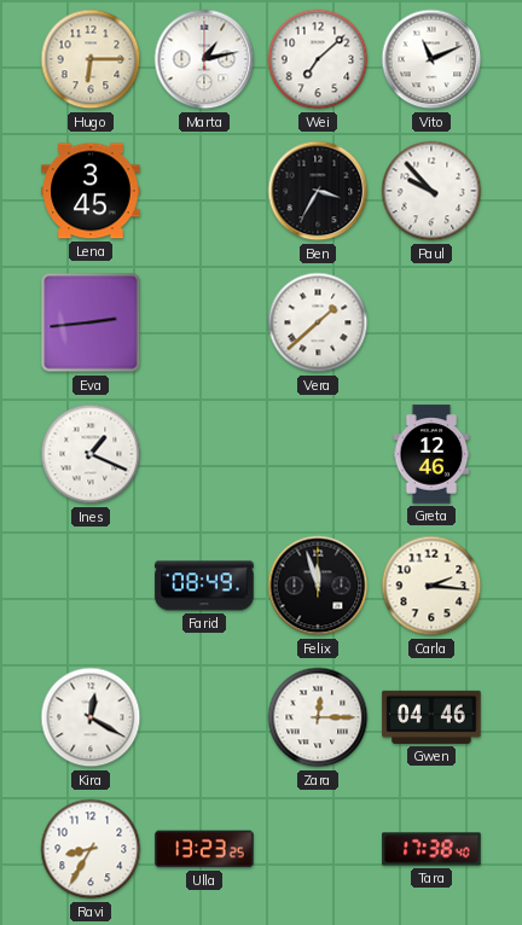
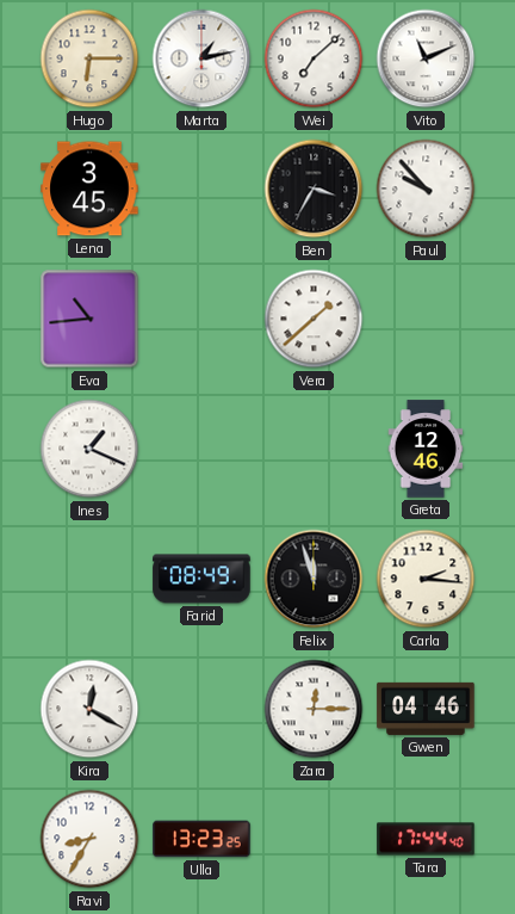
Eva: 2:44 -> 10:44 (89, 319)
Tara: 17:38 -> 17:44 (426, 839)
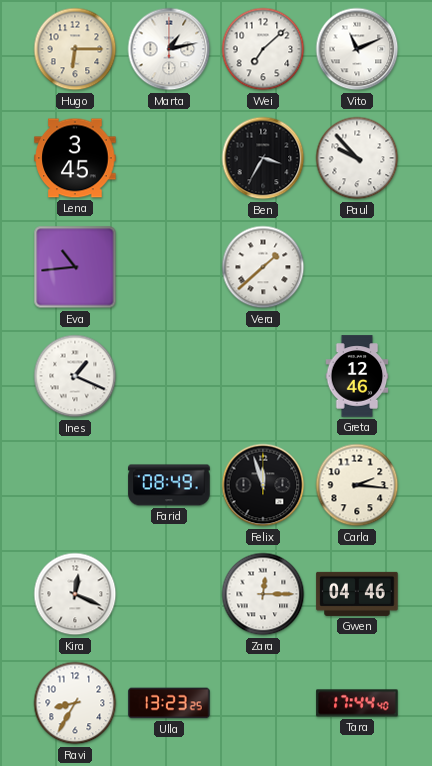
Kira: 12:20 -> 12:19 (75, 594)
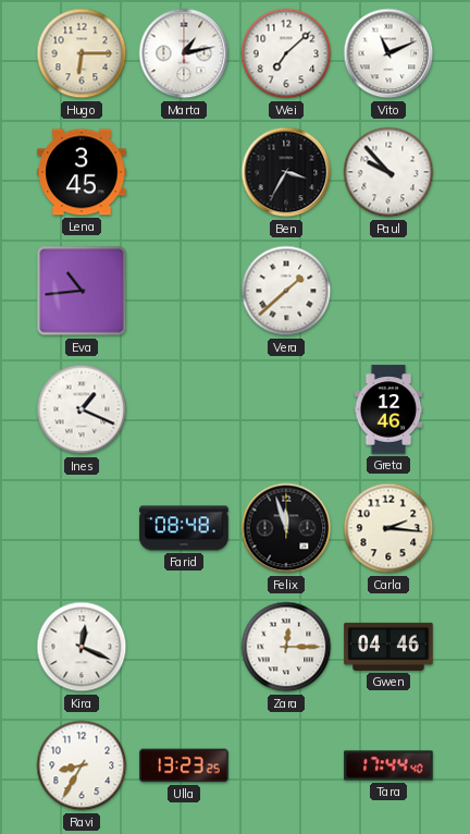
Farid: 08:49 -> 08:48 (184, 528)
